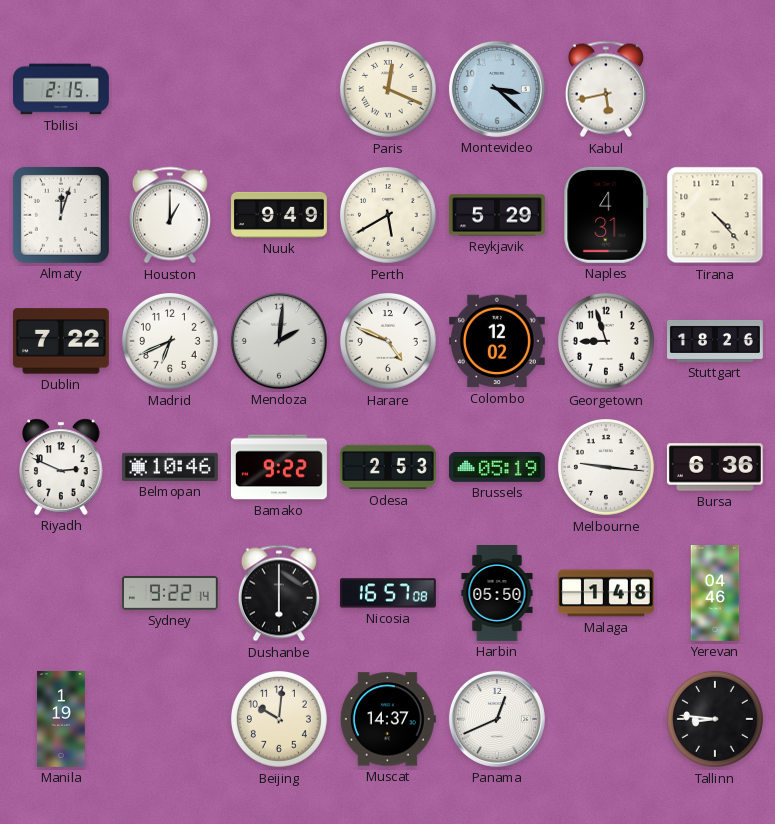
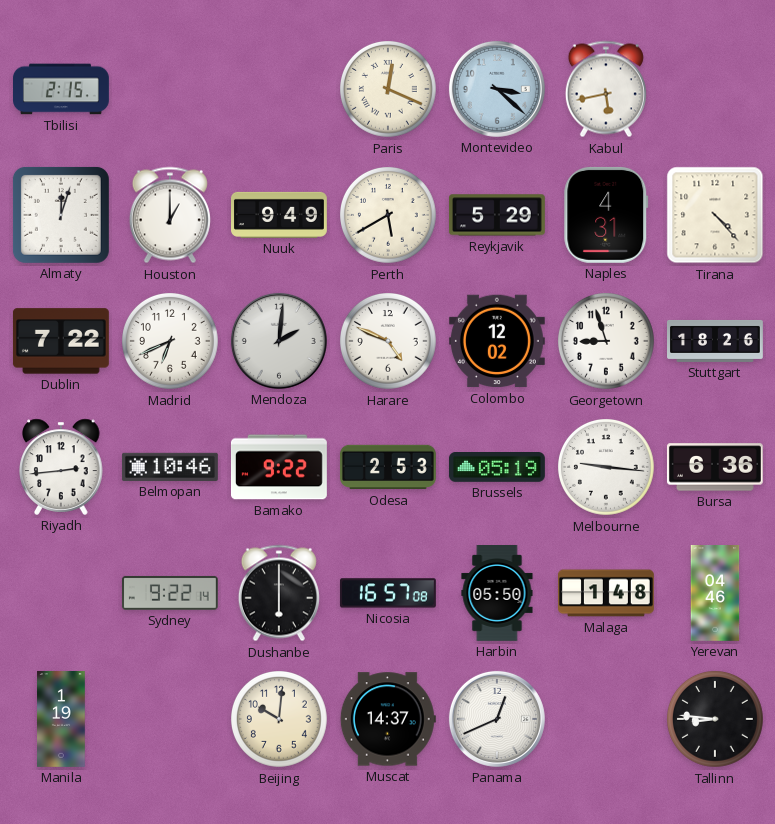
Riyadh: 2:49 -> 2:44 (61, 467)
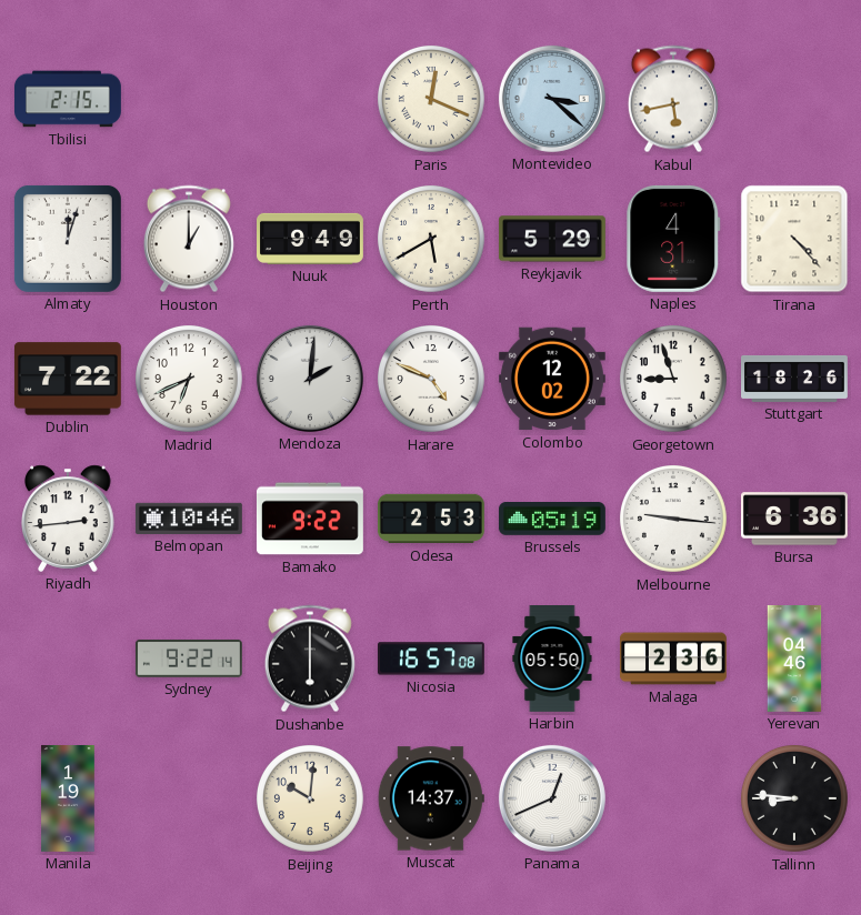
Malaga: 1:48 -> 2:36 (674, 658)
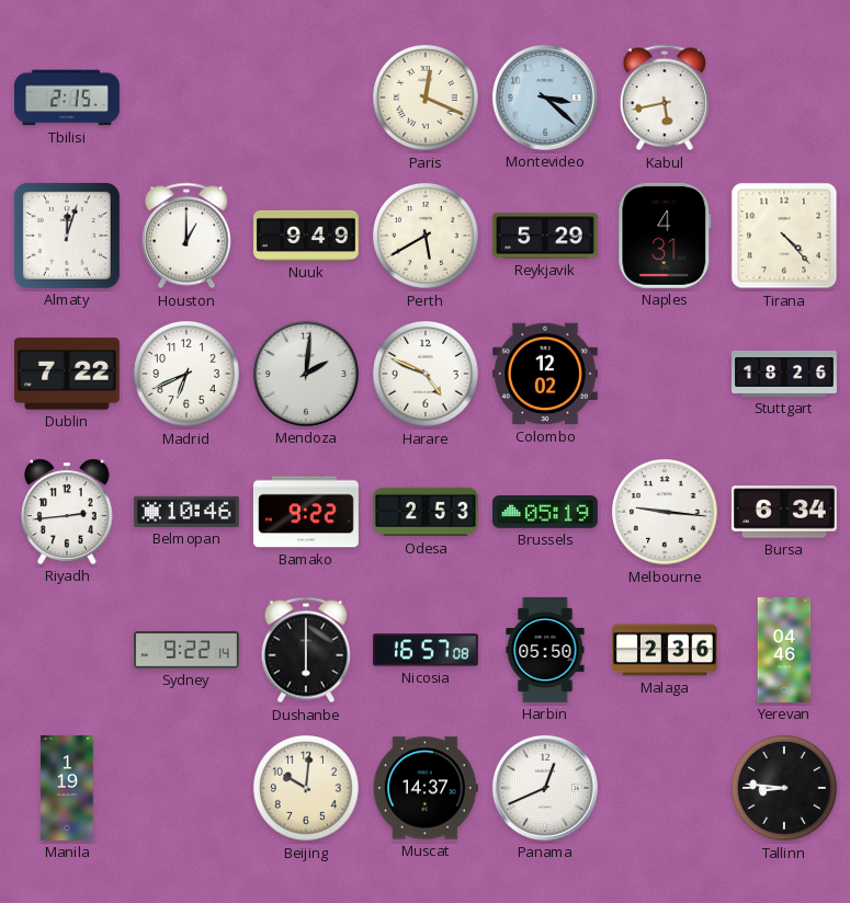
Georgetown: 8:57 -> none (674, 380)
Bursa: 6:36 -> 6:34 (784, 512)
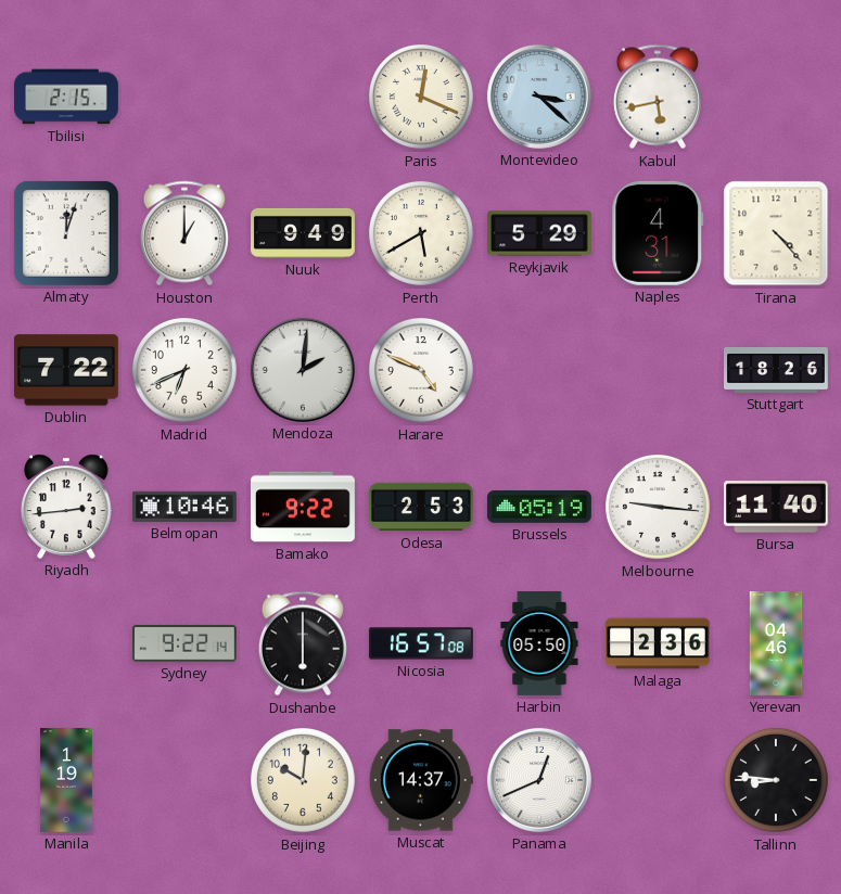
Colombo: 12:02 -> none (545, 374)
Bursa: 6:34 -> 11:40 (776, 507)
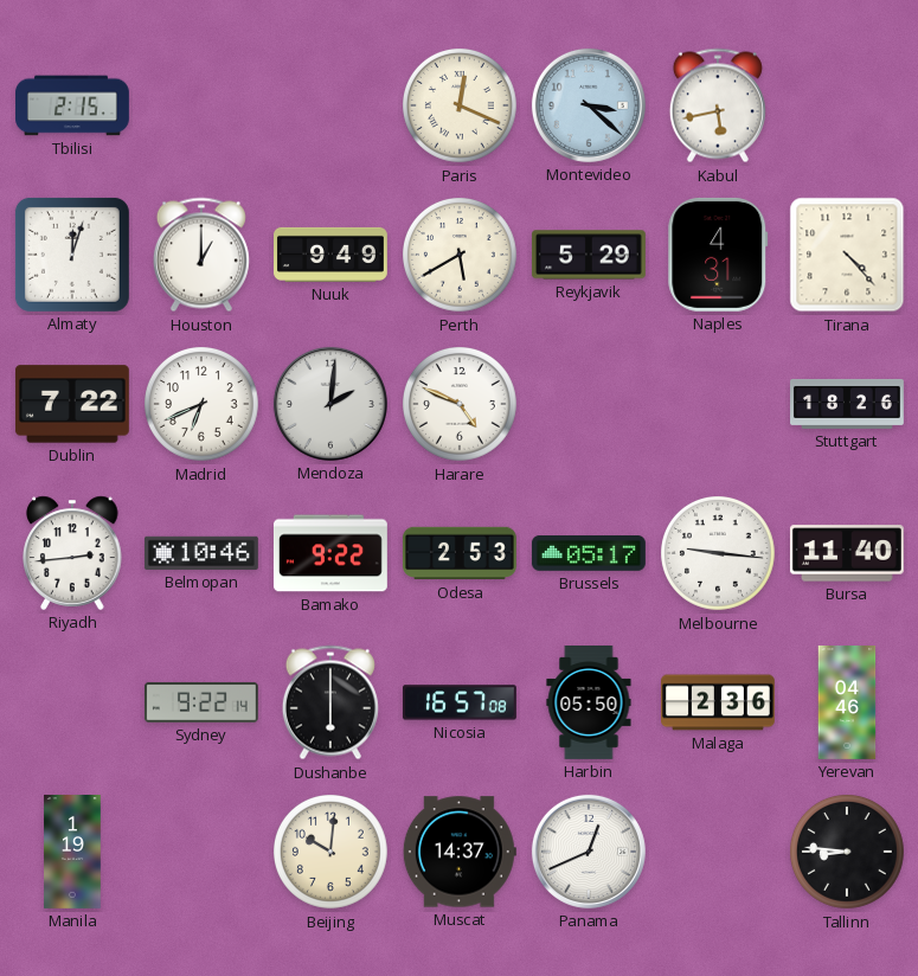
Brussels: 05:19 -> 05:17 (589, 554)
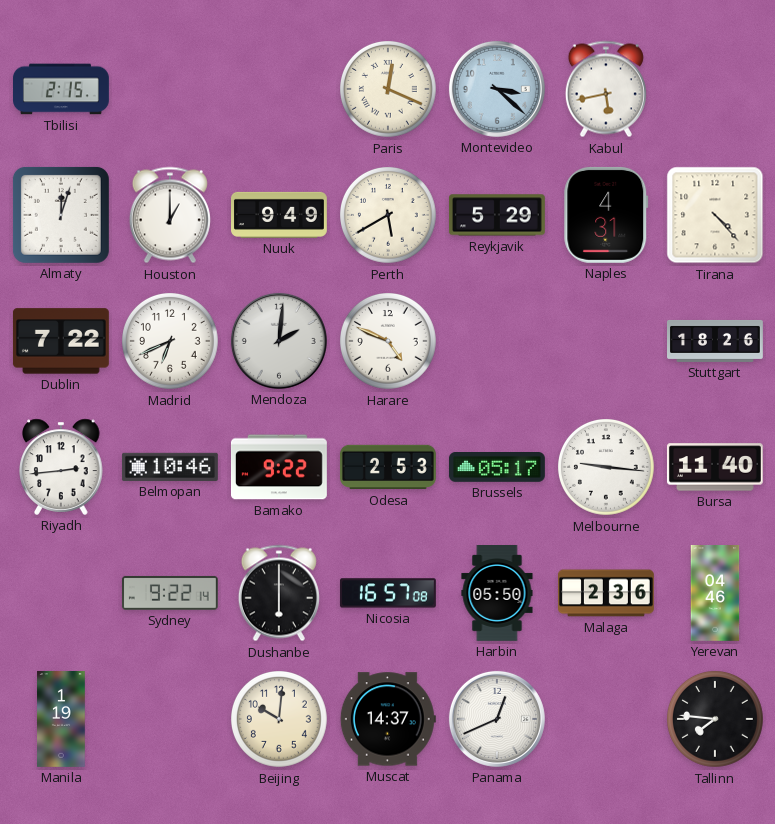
Tallinn: 8:46 -> 7:46 (716, 720)
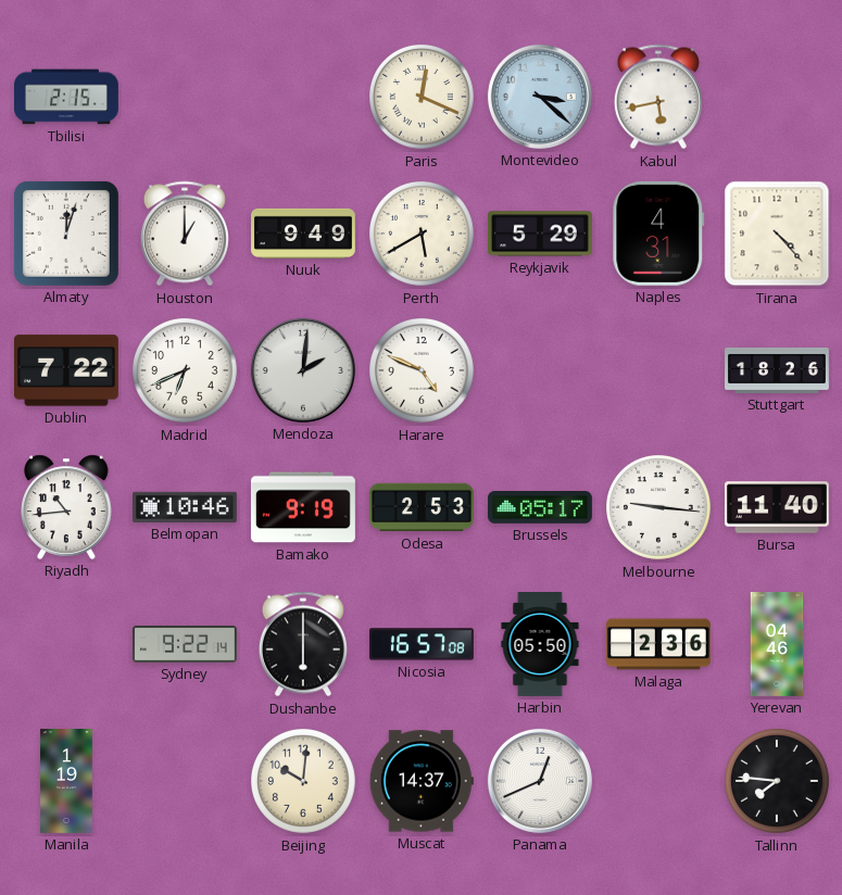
Riyadh: 2:44 -> 10:44 (66, 507)
Bamako: 9:22 -> 9:19 (303, 507)
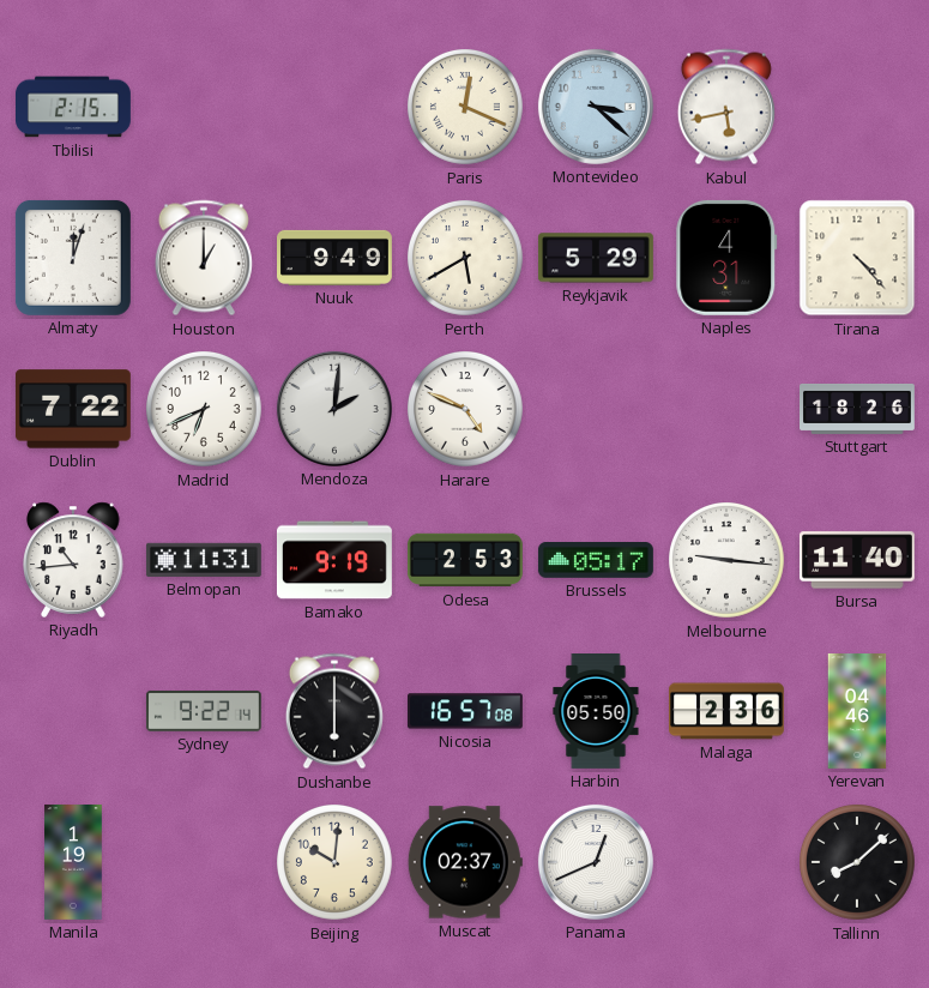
Belmopan: 10:46 -> 11:31 (204, 560)
Muscat: 14:37 -> 02:37 (465, 862)
Tallinn: 7:46 -> 8:08 (858, 863)
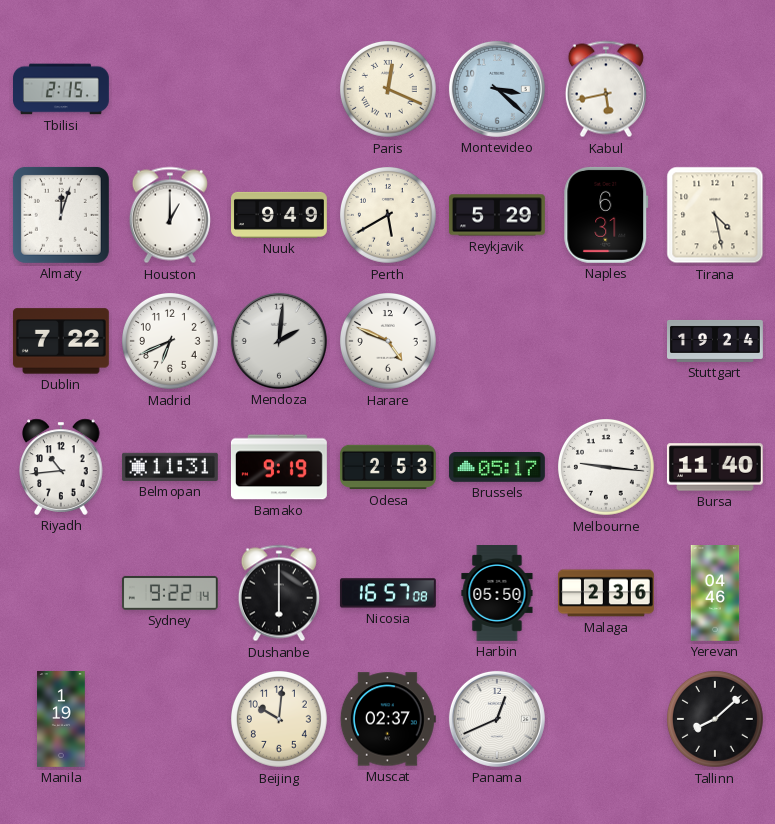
Naples: 4:31 -> 6:31 (606, 215)
Tirana: 4:23 -> 4:28 (715, 215)
Stuttgart: 18:26 -> 19:24 (716, 341)
